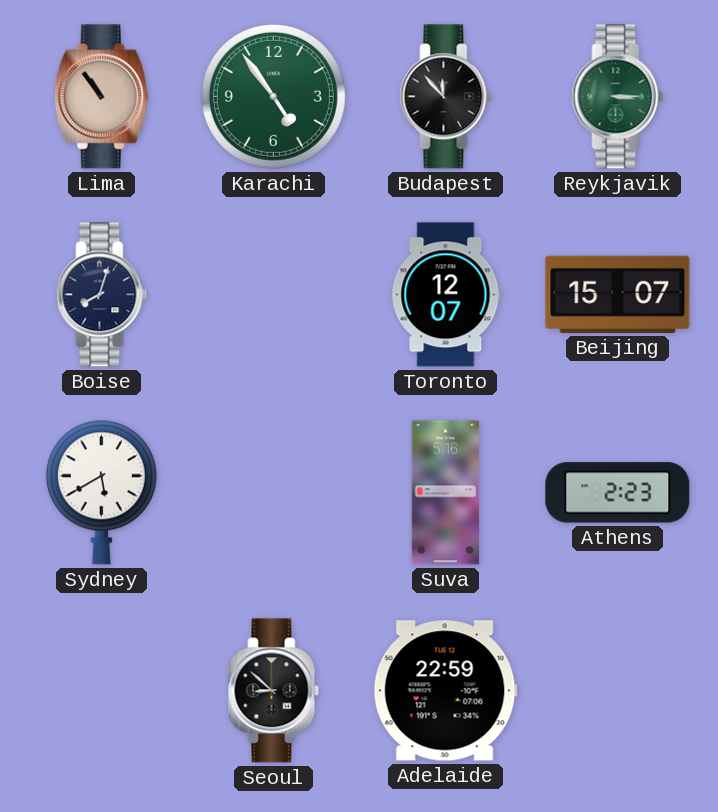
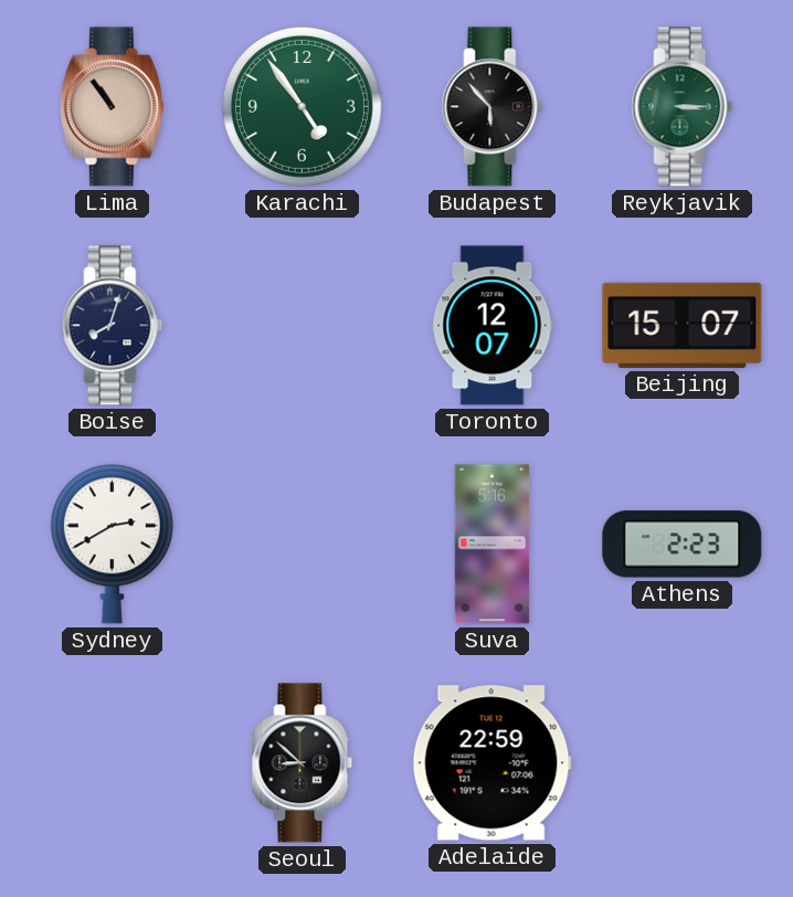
Budapest: 11:53 -> 5:53 (493, 107)
Sydney: 5:40 -> 2:40 (112, 544)
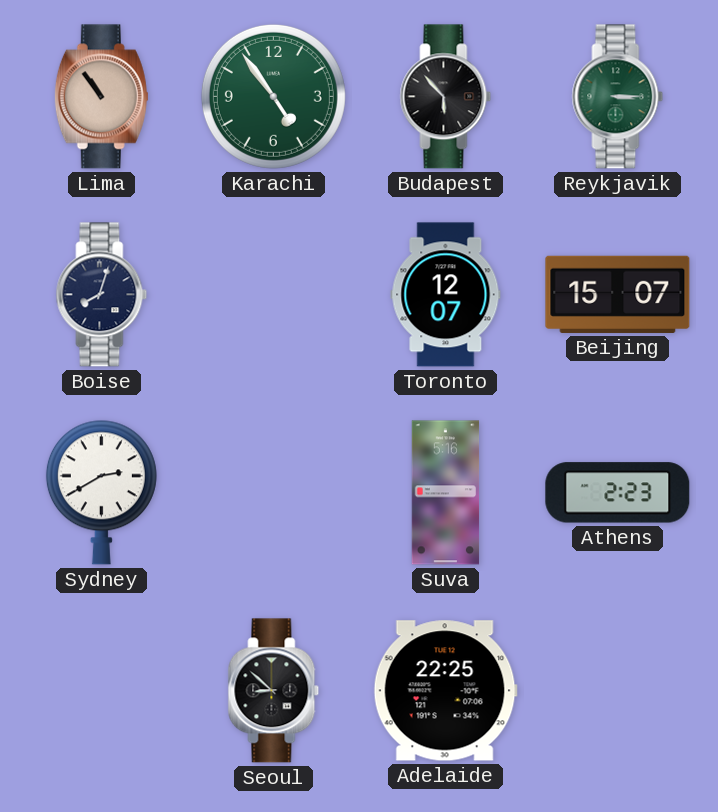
Adelaide: 22:59 -> 22:25 (445, 691)
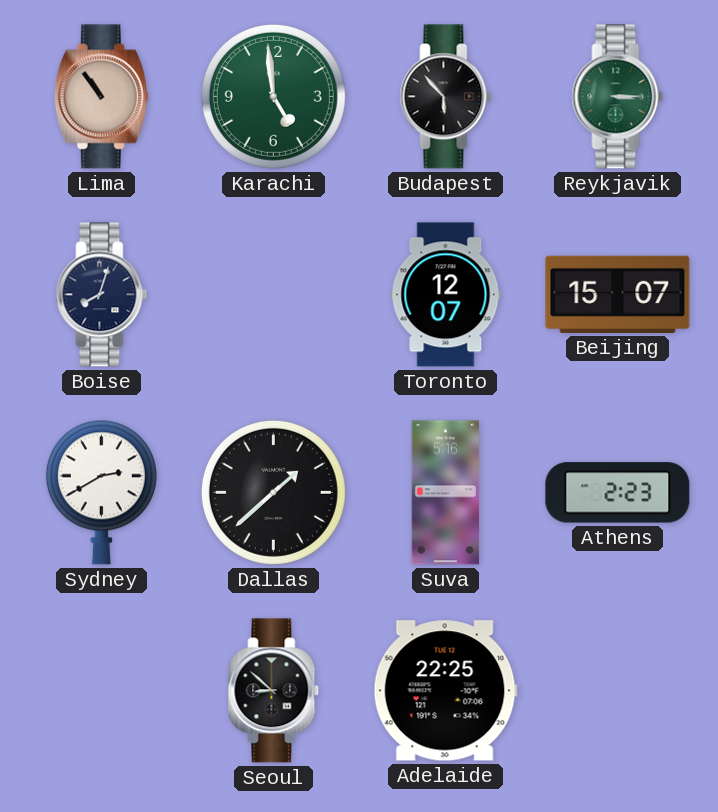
Karachi: 4:54 -> 4:59 (273, 96)
Dallas: none -> 1:38 (273, 492)
